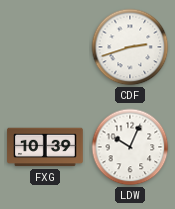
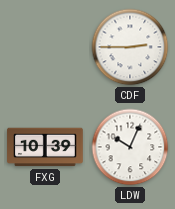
CDF: 2:42 -> 2:45 (130, 47)
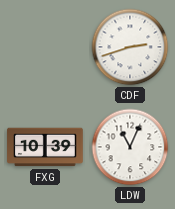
CDF: 2:45 -> 2:42 (130, 47)
LDW: 10:04 -> 11:04 (130, 147)
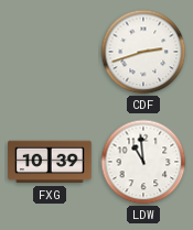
LDW: 11:04 -> 10:59 (143, 162)
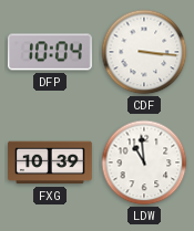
DFP: none -> 10:04 (51, 52)
CDF: 2:42 -> 3:16 (144, 52)
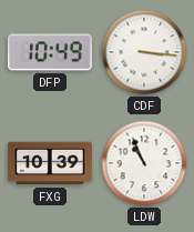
DFP: 10:04 -> 10:49 (51, 52)
LDW: 10:59 -> 10:56 (144, 163)
